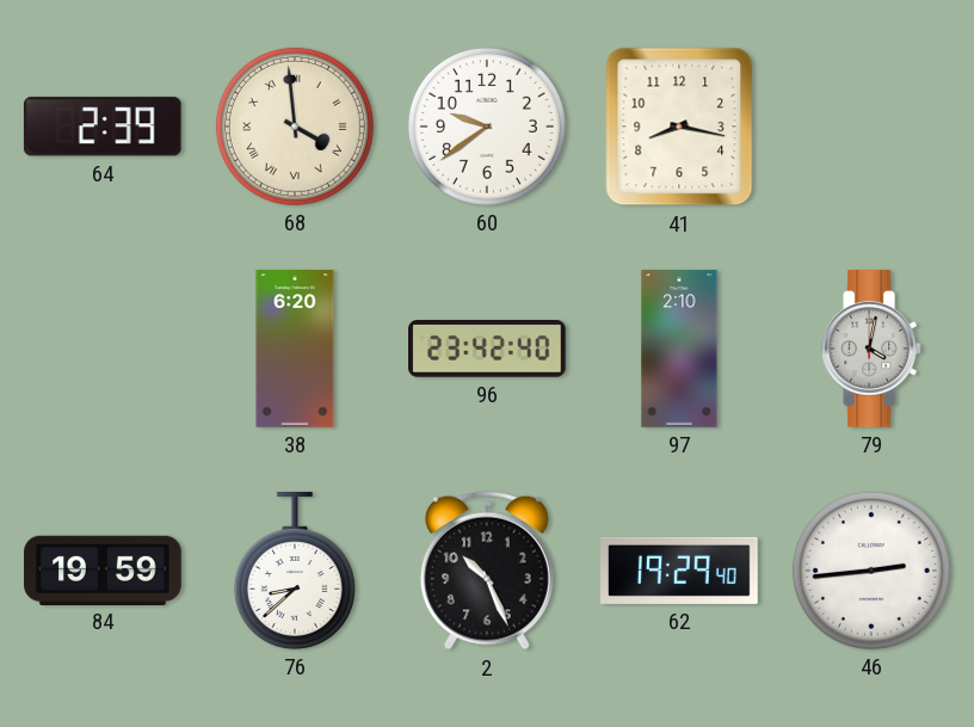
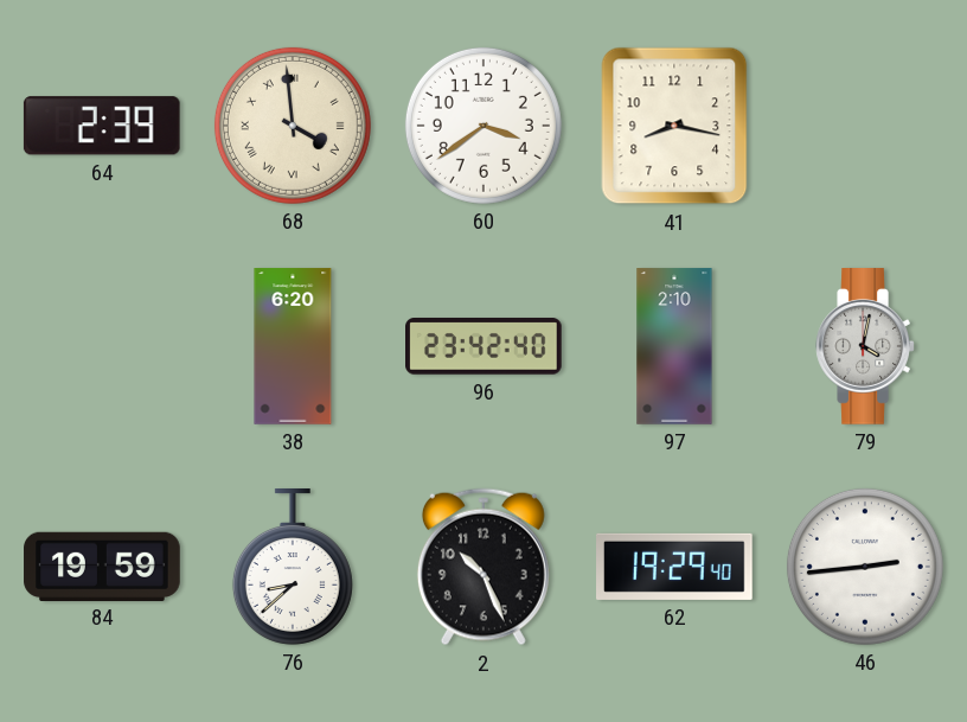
60: 9:39 -> 3:39 (483, 126)
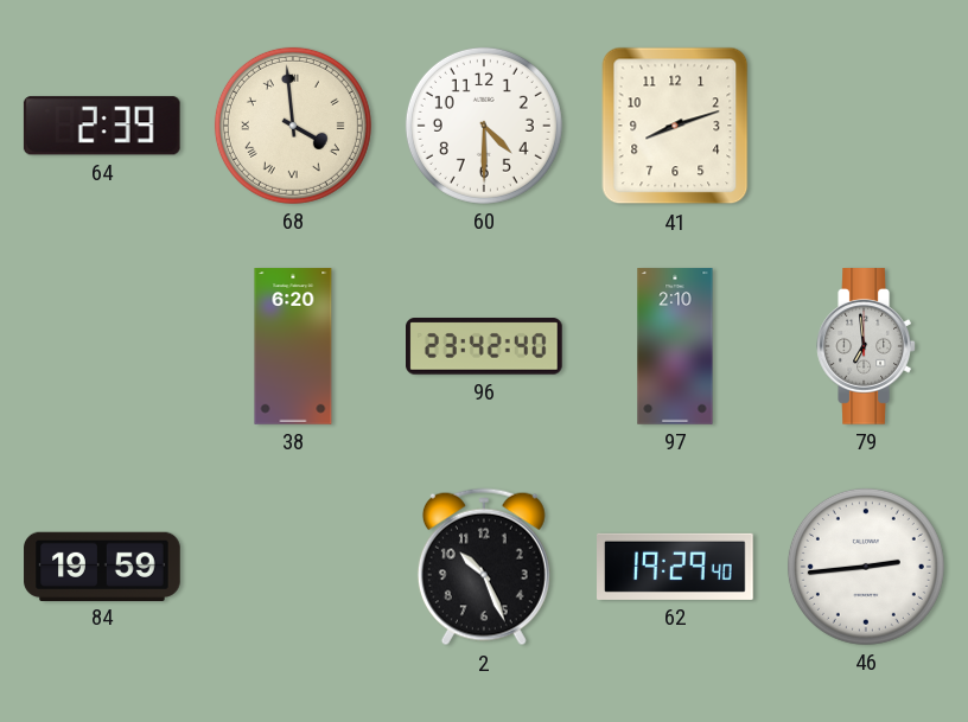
60: 3:39 -> 4:30 (484, 126)
41: 8:17 -> 8:12 (675, 126)
79: 4:02 -> 6:59 (866, 346)
76: 8:38 -> none (293, 568)
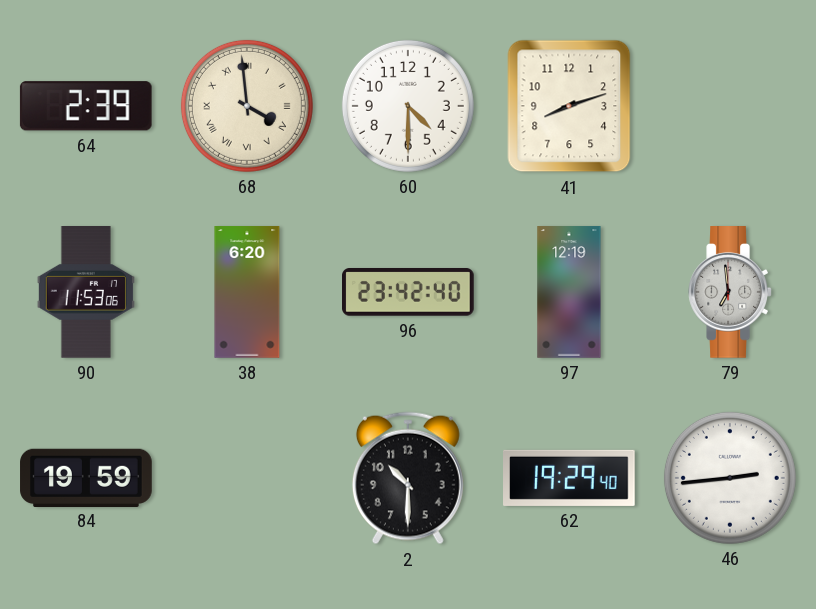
90: none -> 11:53 (86, 293)
97: 2:10 -> 12:19 (569, 292)
2: 10:26 -> 10:30 (408, 478)
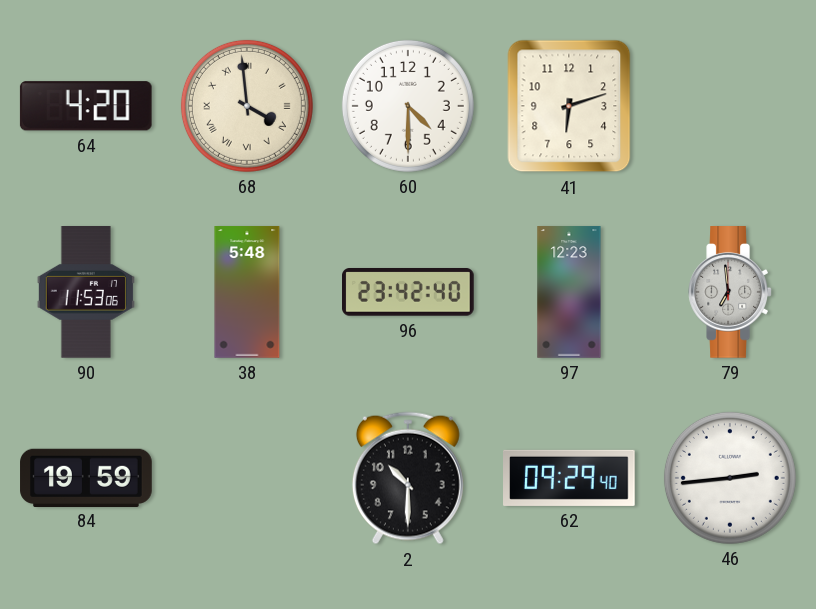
64: 2:39 -> 4:20 (86, 106)
41: 8:12 -> 6:12 (569, 106)
38: 6:20 -> 5:48 (247, 292)
97: 12:19 -> 12:23 (569, 292)
62: 19:29 -> 09:29 (570, 478)
